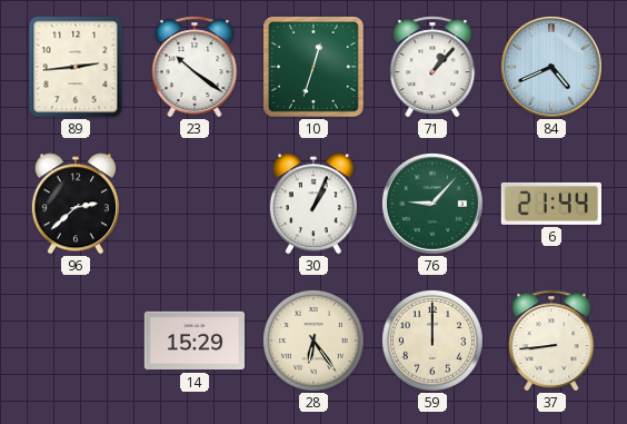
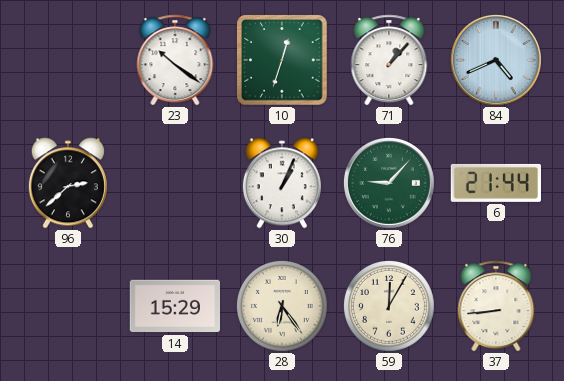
89: 2:44 -> none (76, 67)
59: 12:00 -> 12:05 (389, 306)
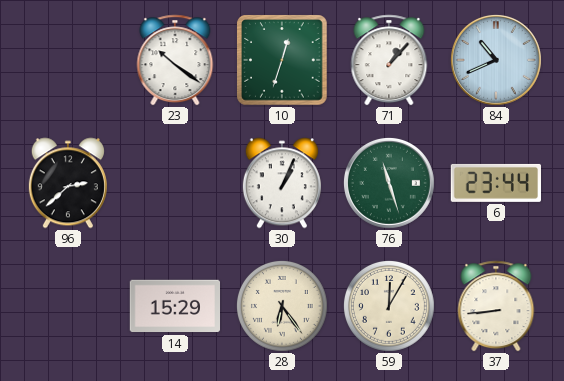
84: 4:41 -> 10:41 (496, 60)
76: 9:07 -> 11:27 (389, 183)
6: 21:44 -> 23:44 (495, 183)
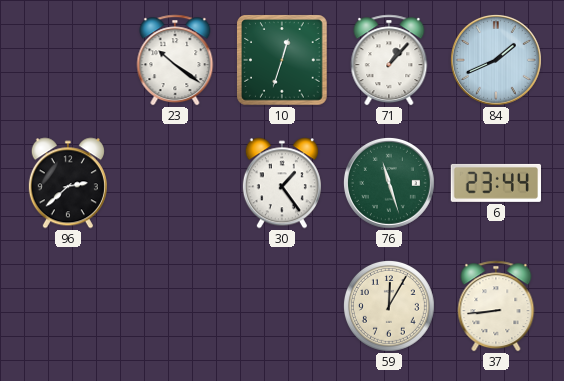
84: 10:41 -> 1:41 (496, 60)
30: 1:04 -> 1:24 (282, 183)
14: 15:29 -> none (174, 306)
28: 6:24 -> none (282, 306)
